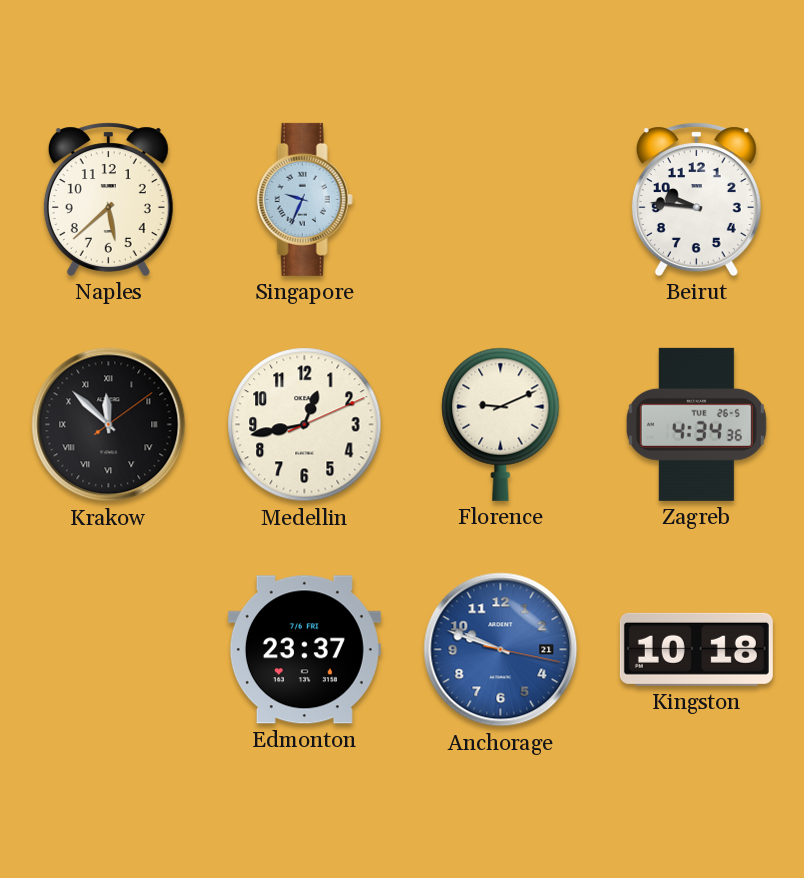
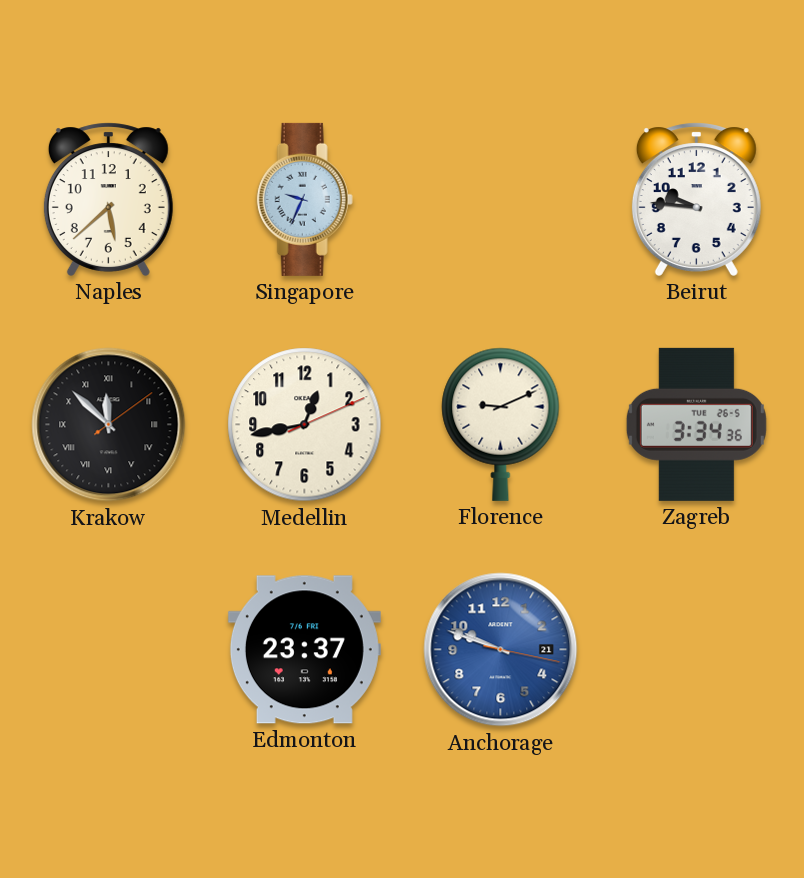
Zagreb: 4:34 -> 3:34 (696, 424)
Kingston: 10:18 -> none (696, 649)
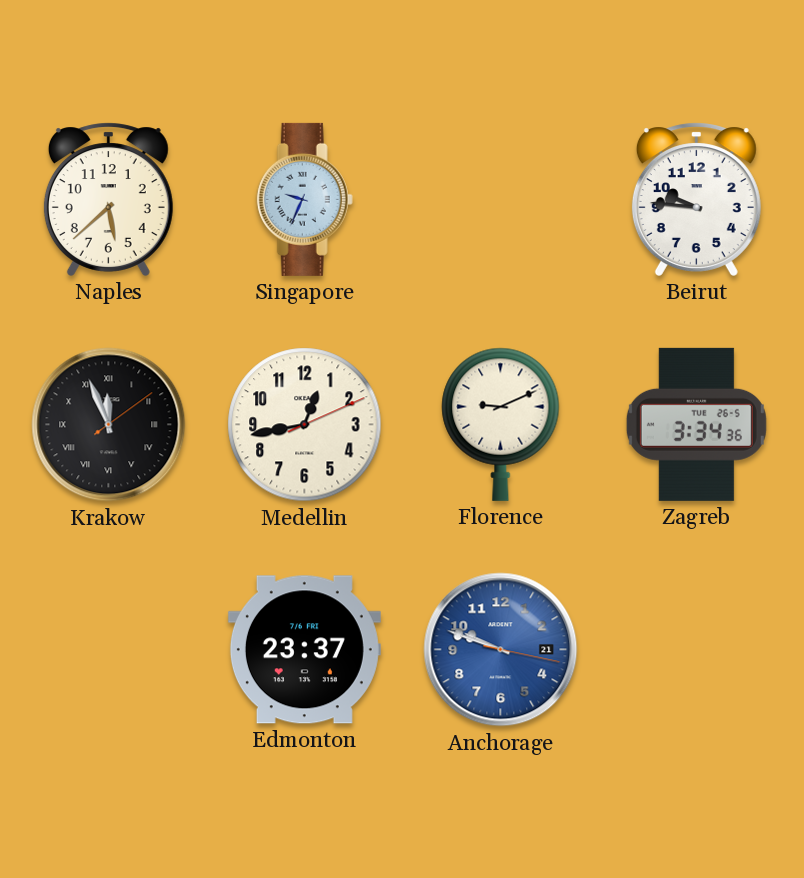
Krakow: 11:52 -> 11:56 (109, 425)
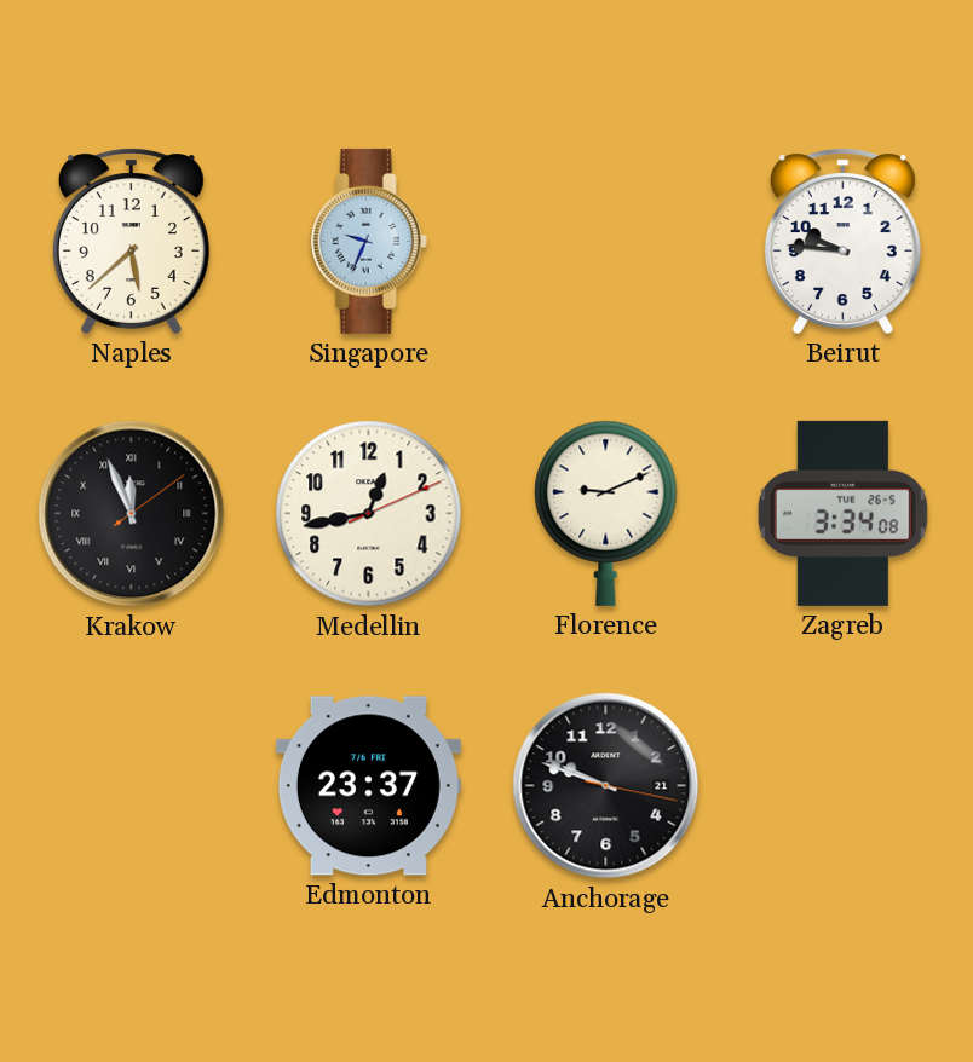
Zagreb: 3:34:36 -> 3:34:08 (842, 513)
Anchorage dial: blue -> black (606, 786)
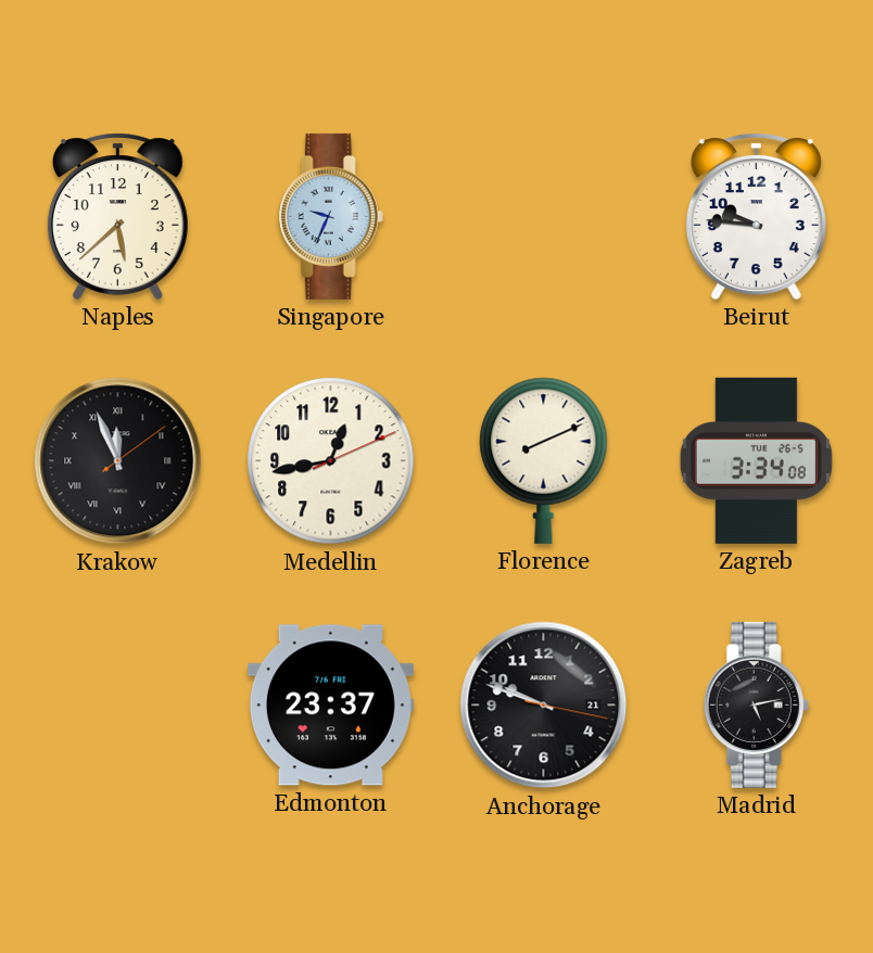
Florence: 9:11 -> 8:11 (544, 460)
Madrid: none -> 5:13 (756, 704)
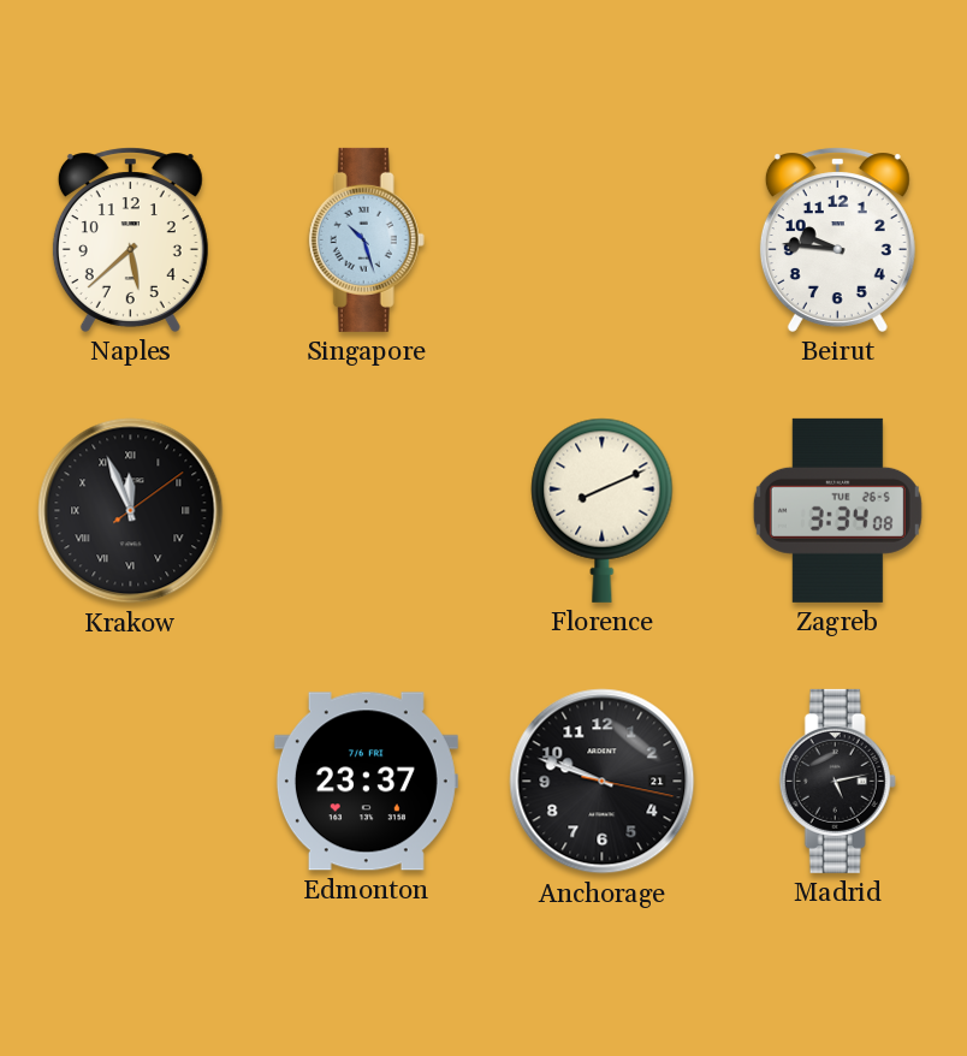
Singapore: 9:34 -> 10:27 (366, 239)
Medellin: 12:43 -> none (331, 461)
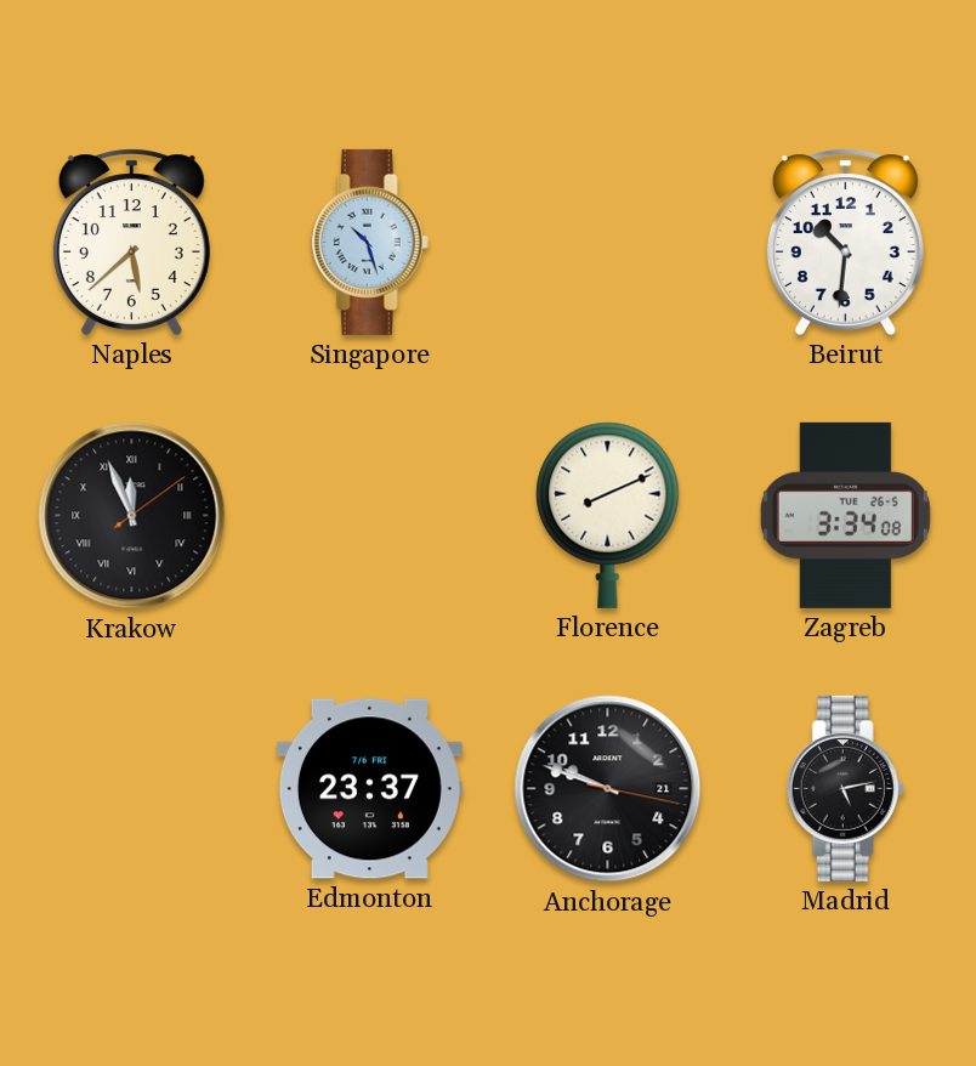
Beirut: 9:46 -> 10:31 (845, 242)
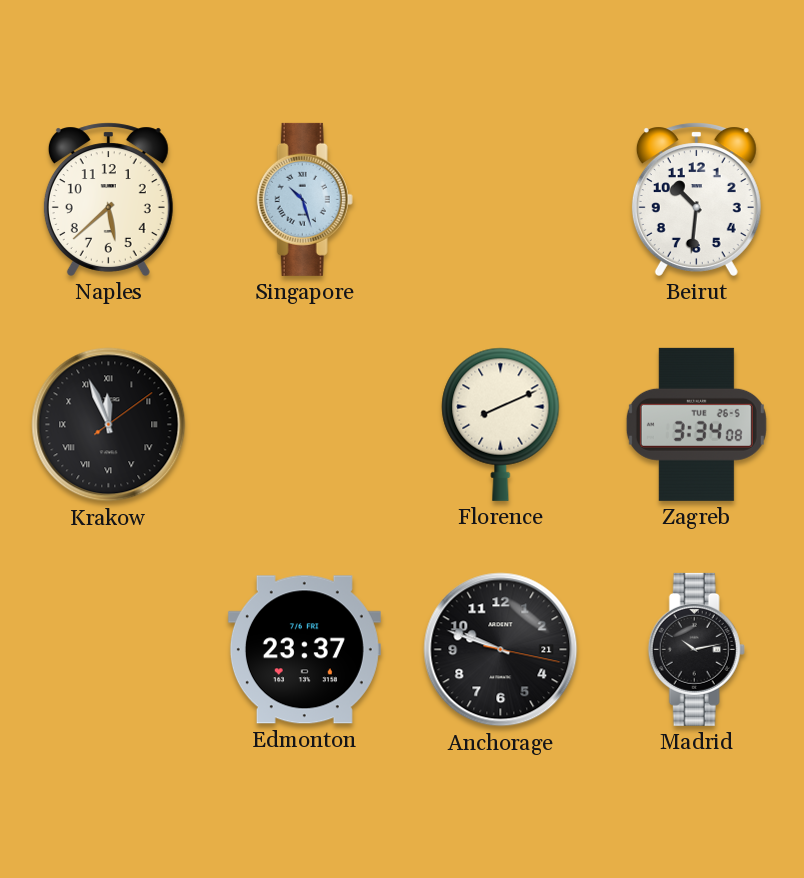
Madrid: 5:13 -> 10:13 (696, 649)
